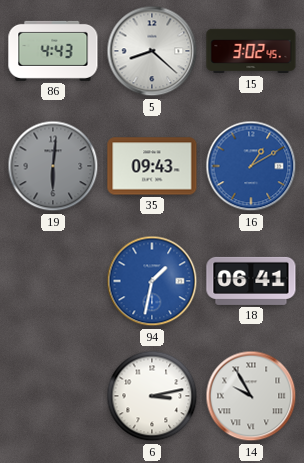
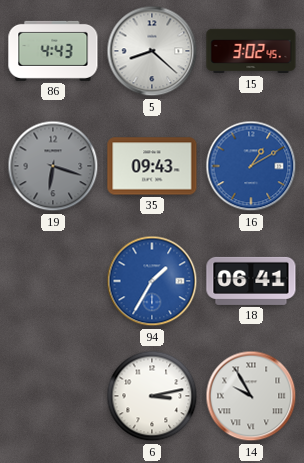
19: 6:01 -> 6:18 (53, 166)
94: 1:32 -> 1:35 (152, 281)
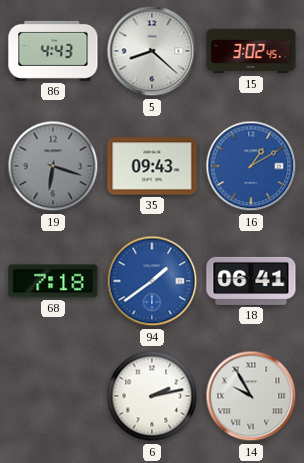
68: none -> 7:18 (53, 281)
94: 1:35 -> 1:39 (152, 281)
6: 3:13 -> 2:13 (152, 396)
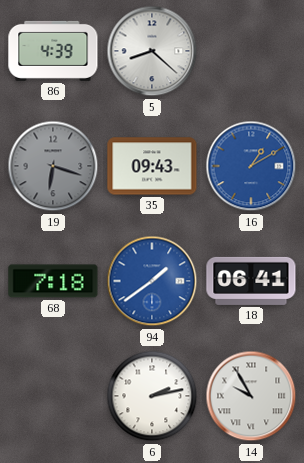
86: 4:43 -> 4:39 (53, 51)
15: 3:02 -> none (251, 51)
